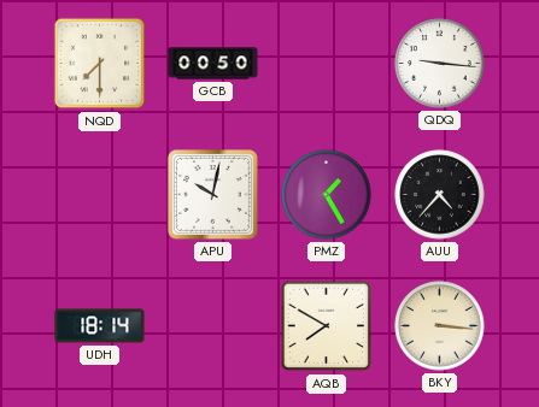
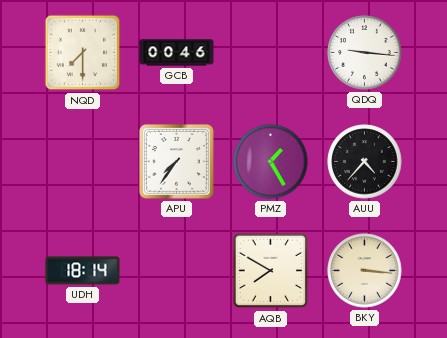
GCB: 00:50 -> 00:46 (177, 53)
APU: 10:02 -> 7:36 (176, 161)
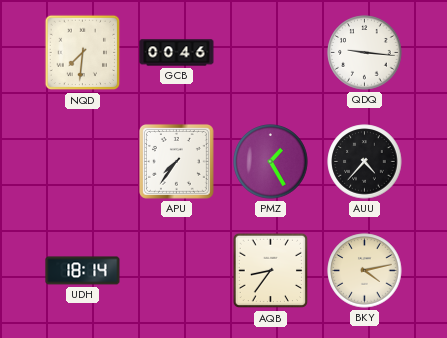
NQD: 7:30 -> 7:31 (83, 53)
AQB: 7:50 -> 8:36 (271, 271)
BKY: 3:16 -> 4:13 (365, 271)
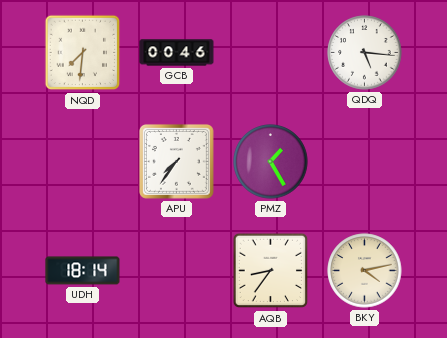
QDQ: 9:16 -> 5:16 (365, 53)
AUU: 4:37 -> none (365, 162)
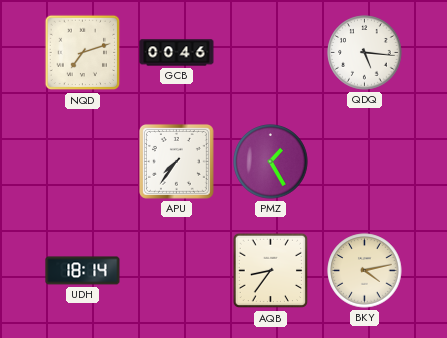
NQD: 7:31 -> 7:12 (83, 53)
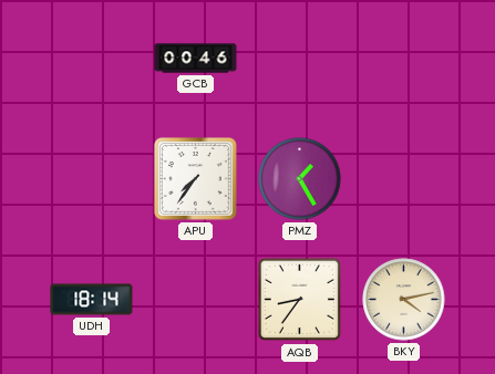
NQD: 7:12 -> none (83, 53)
QDQ: 5:16 -> none (365, 53)
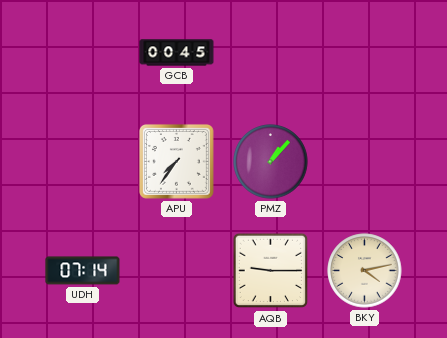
GCB: 00:46 -> 00:45 (177, 53)
PMZ: 1:25 -> 1:07 (271, 162)
UDH: 18:14 -> 07:14 (83, 271)
AQB: 8:36 -> 9:15 (271, 271)
